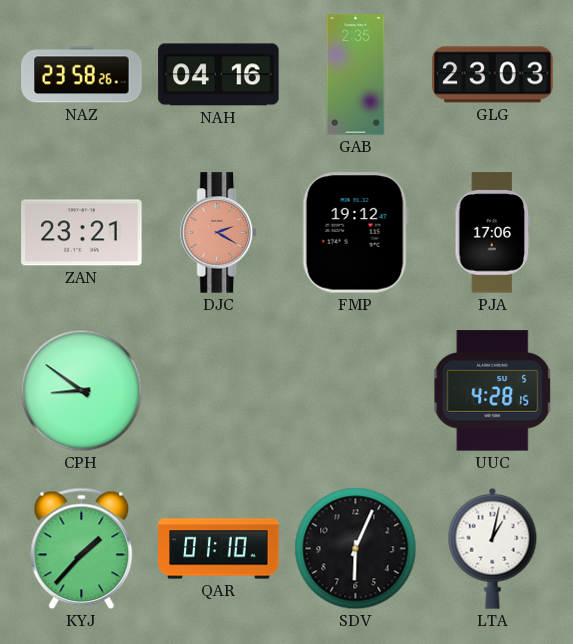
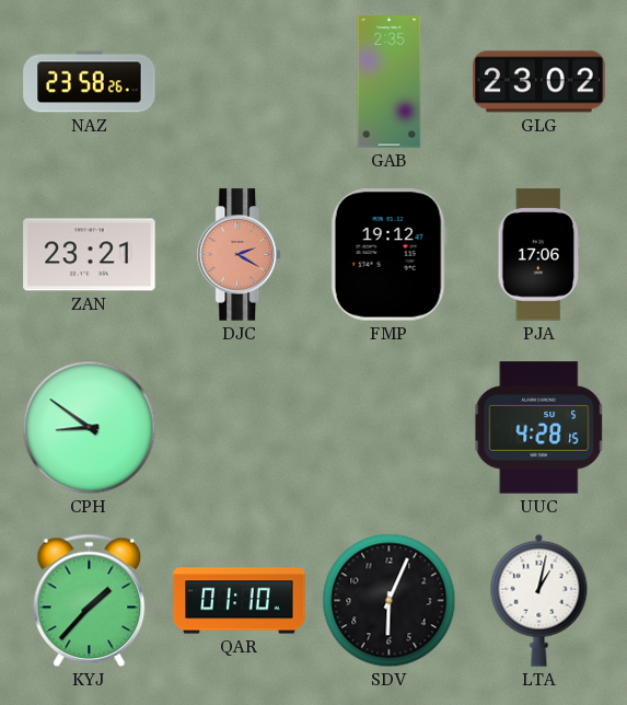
NAH: 04:16 -> none (219, 75)
GLG: 23:03 -> 23:02 (539, 82)
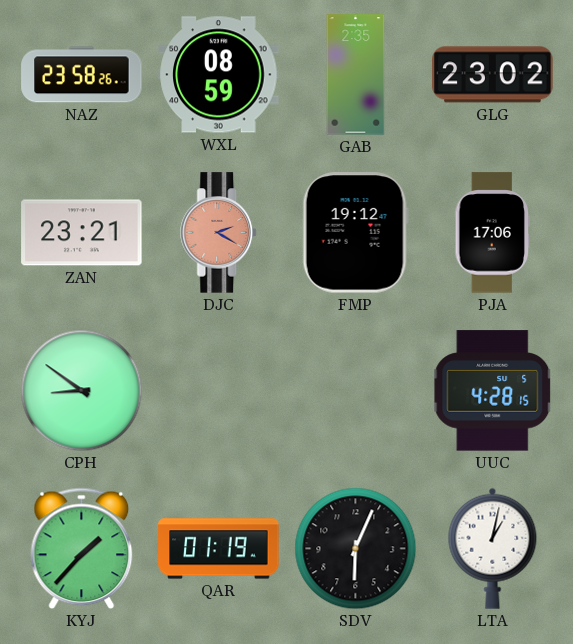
WXL: none -> 08:59 (219, 75)
QAR: 01:10 -> 01:19 (219, 549)
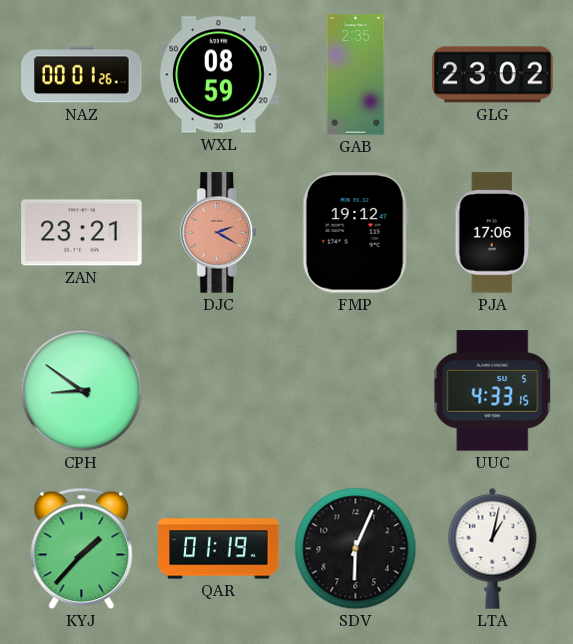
NAZ: 23:58 -> 00:01 (82, 75)
UUC: 4:28 -> 4:33 (493, 391)
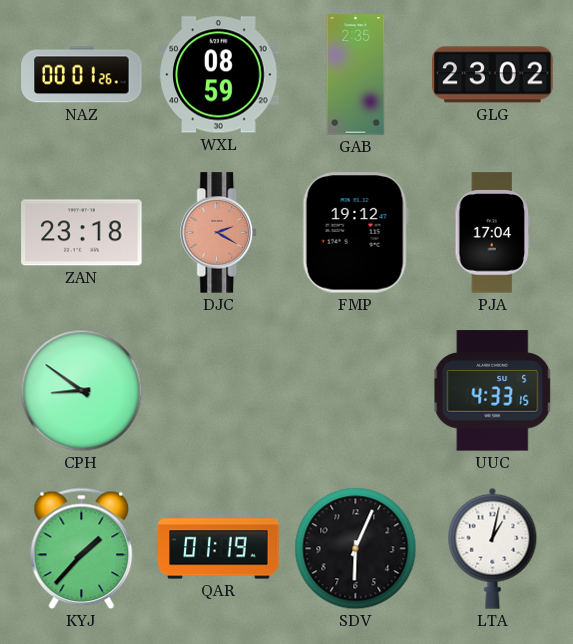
ZAN: 23:21 -> 23:18 (82, 233)
PJA: 17:06 -> 17:04 (493, 233)
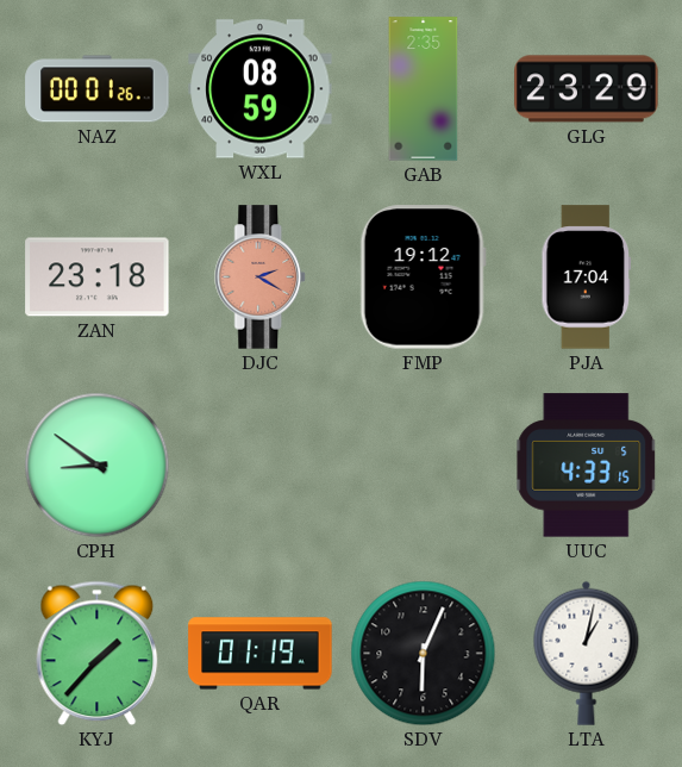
GLG: 23:02 -> 23:29 (587, 89)
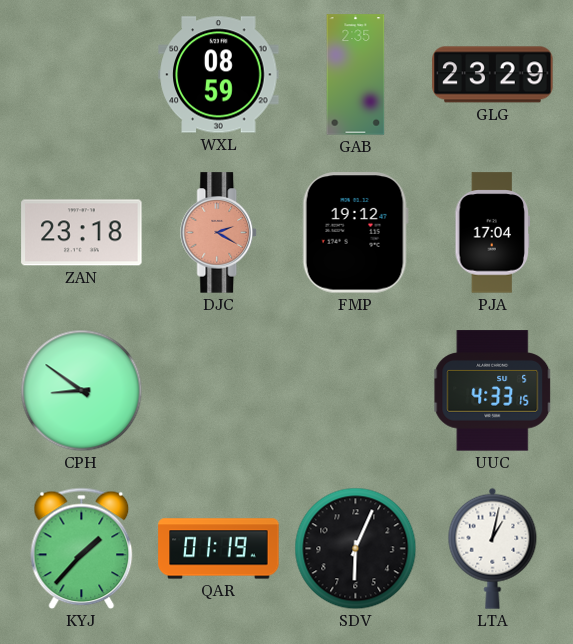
NAZ: 00:01 -> none (98, 89)
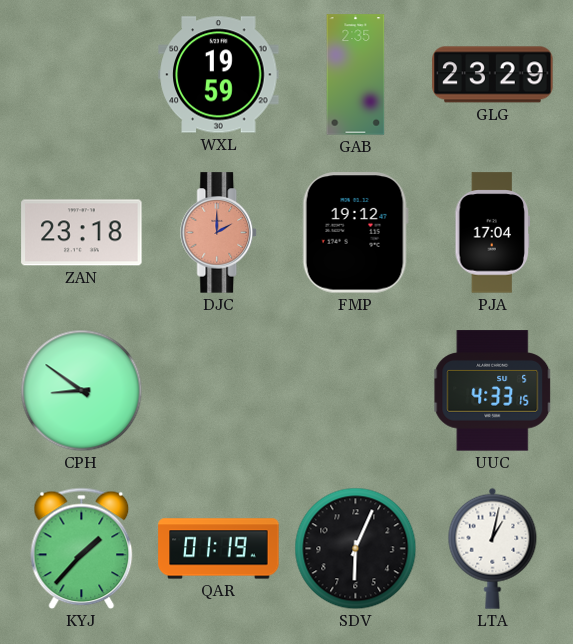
WXL: 08:59 -> 19:59 (219, 75)
DJC: 2:20 -> 2:00 (219, 233)
